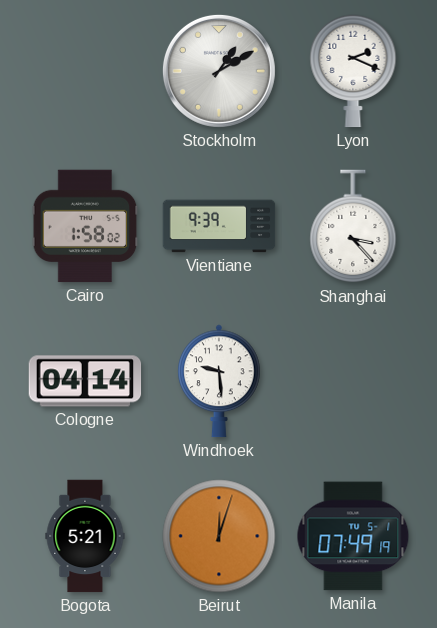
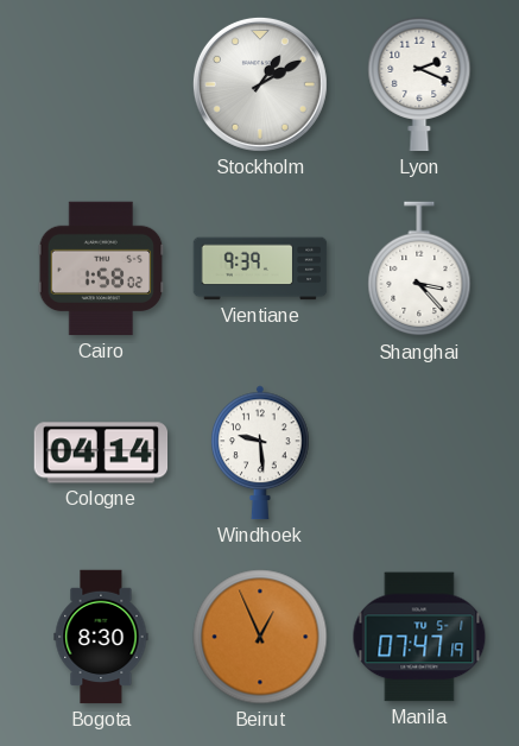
Bogota: 5:21 -> 8:30 (101, 637)
Beirut: 12:03 -> 12:56 (260, 637)
Manila: 07:49 -> 07:47 (419, 637)
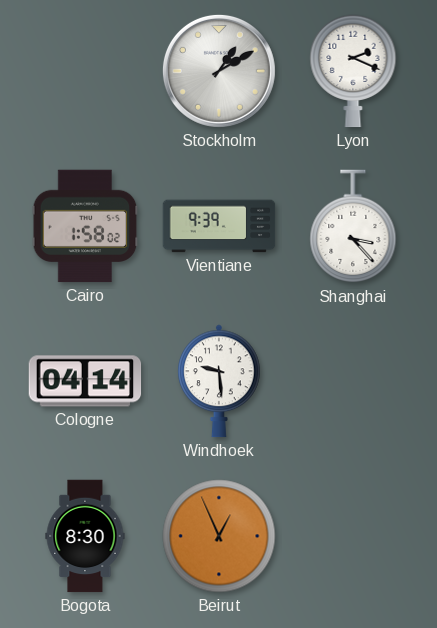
Manila: 07:47 -> none (419, 637)
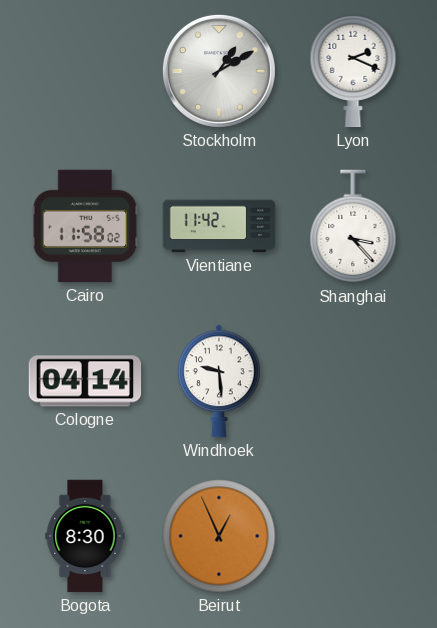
Cairo: 1:58 -> 11:58 (85, 226)
Vientiane: 9:39 -> 11:42 (219, 226)
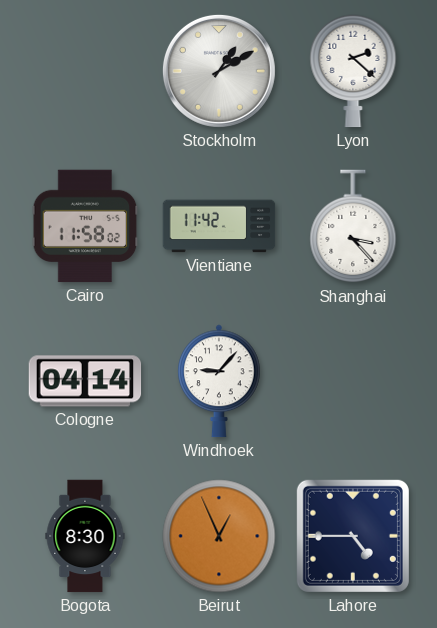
Lyon: 2:19 -> 2:22 (353, 71)
Windhoek: 9:29 -> 9:07 (219, 381)
Lahore: none -> 4:45 (353, 536)
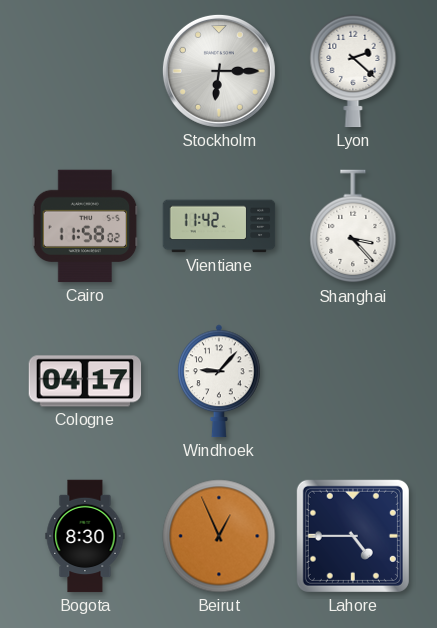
Stockholm: 1:10 -> 6:15 (219, 71)
Cologne: 04:14 -> 04:17 (85, 381)
